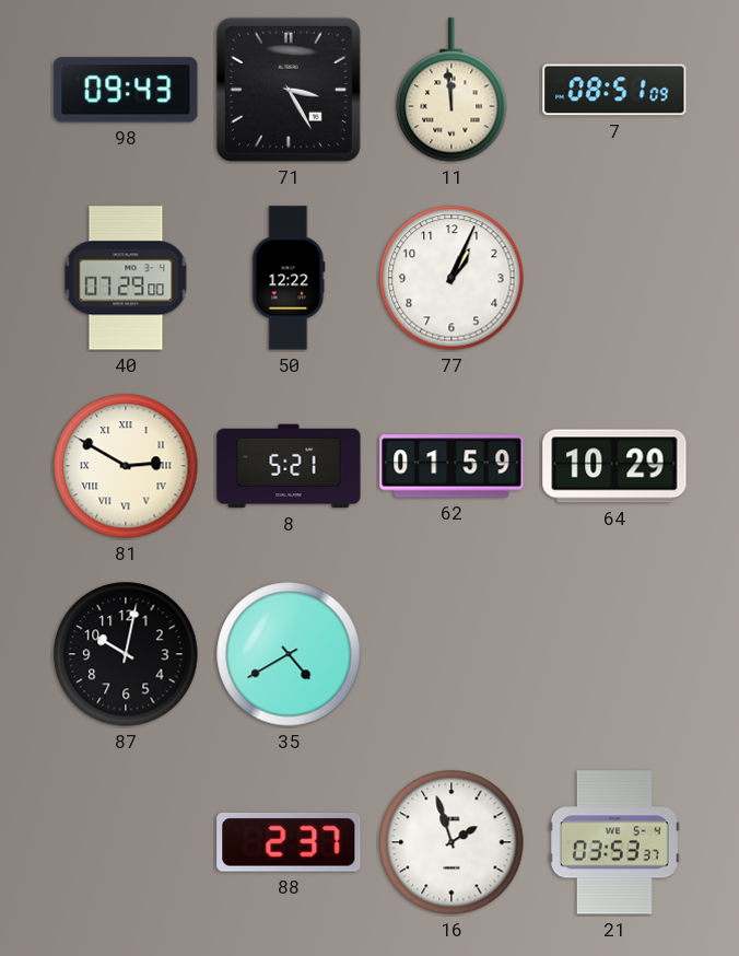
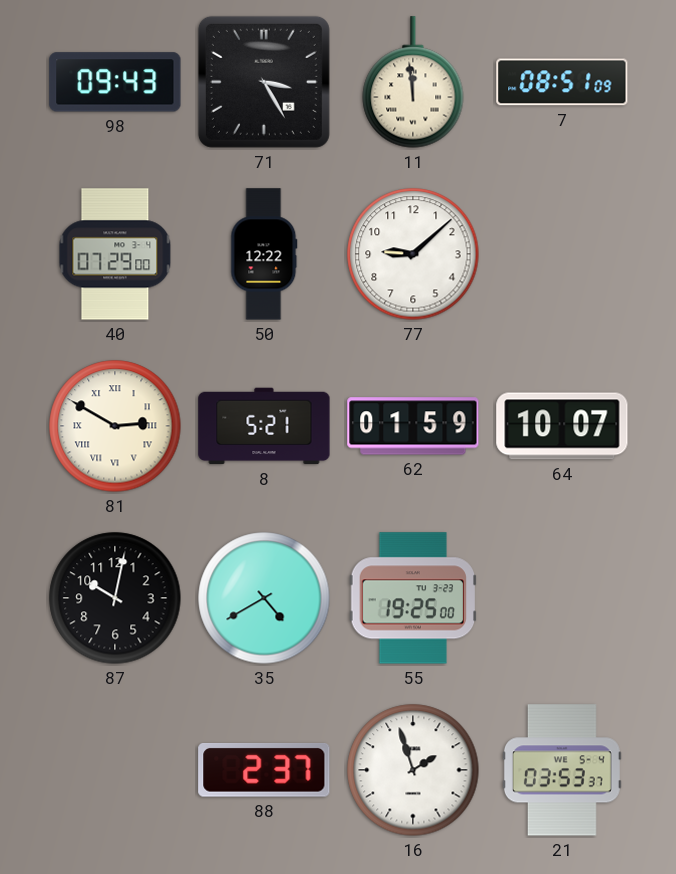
77: 1:04 -> 9:08 (413, 254)
64: 10:29 -> 10:07 (562, 426)
55: none -> 19:25 (412, 598)
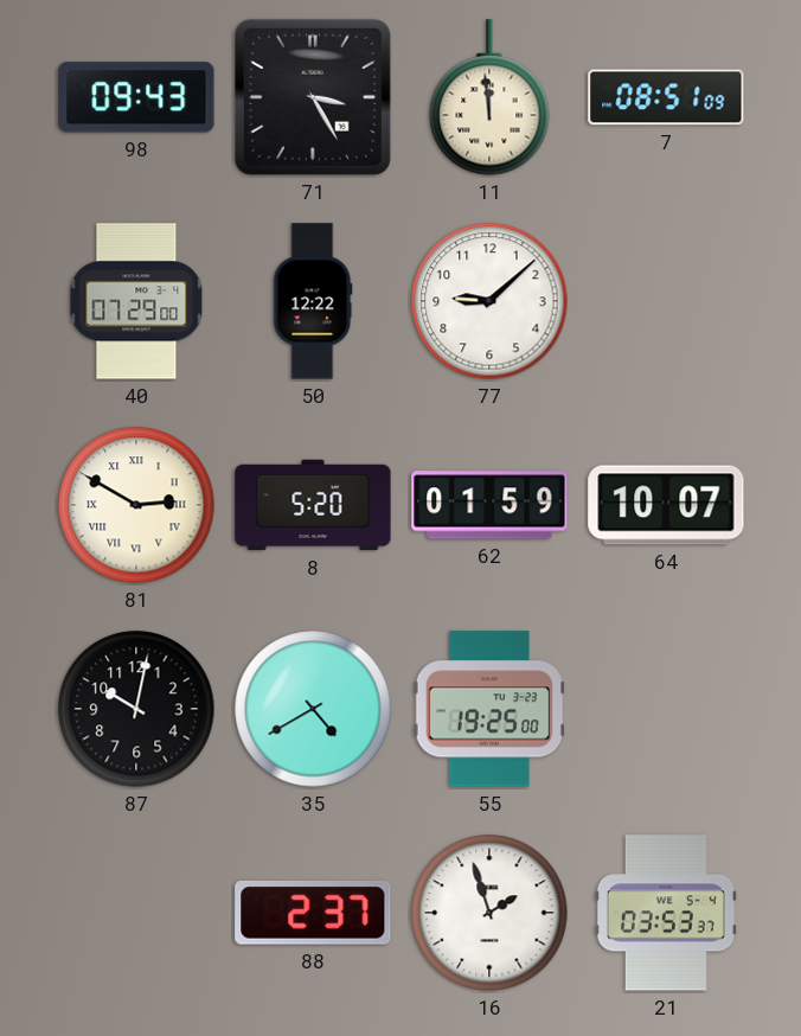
8: 5:21 -> 5:20 (313, 505)
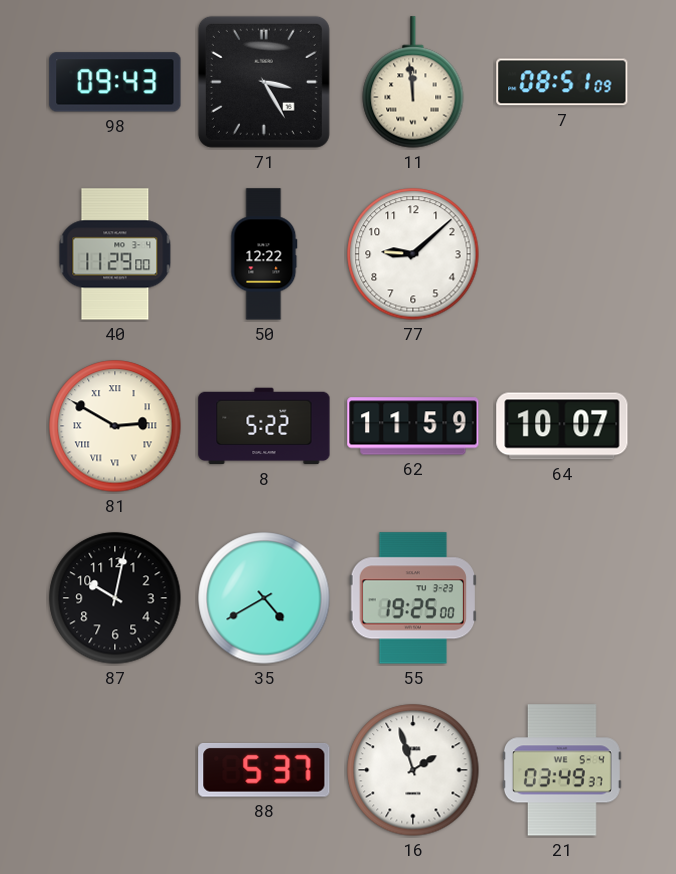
40: 07:29 -> 11:29 (115, 254)
8: 5:20 -> 5:22 (264, 426)
62: 01:59 -> 11:59 (413, 426)
88: 2:37 -> 5:37 (264, 771)
21: 03:53 -> 03:49 (562, 770)
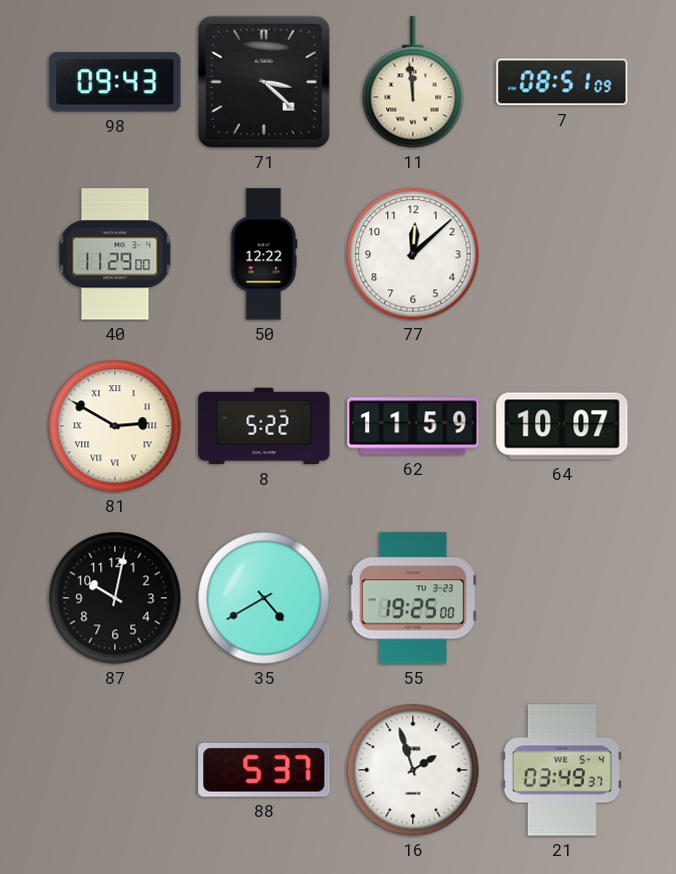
71: 3:25 -> 3:22 (264, 82)
77: 9:08 -> 12:08 (413, 254)
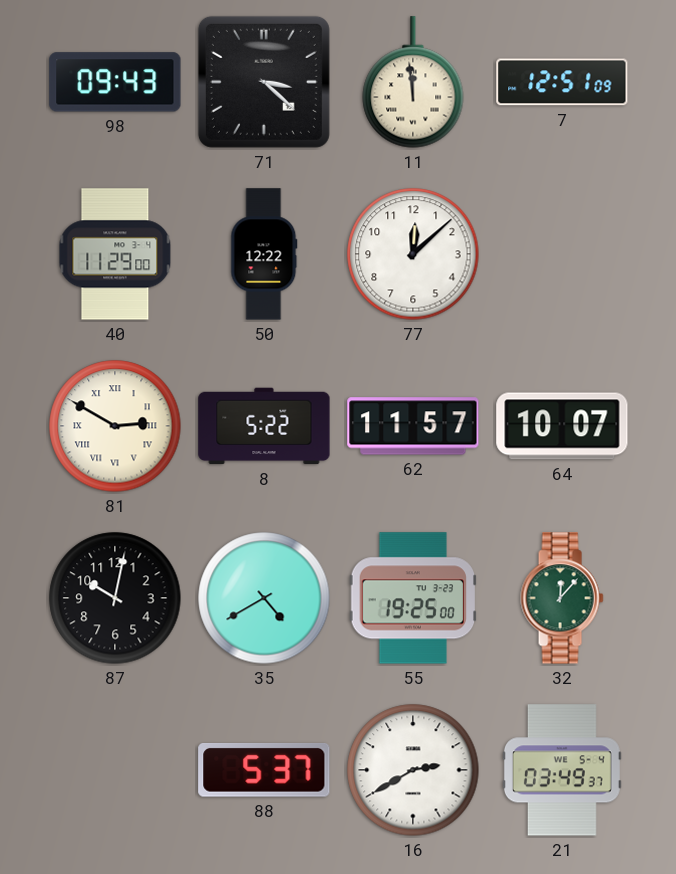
7: 08:51 -> 12:51 (562, 82)
62: 11:59 -> 11:57 (413, 426)
32: none -> 12:07 (562, 598)
16: 1:57 -> 2:40 (413, 770)
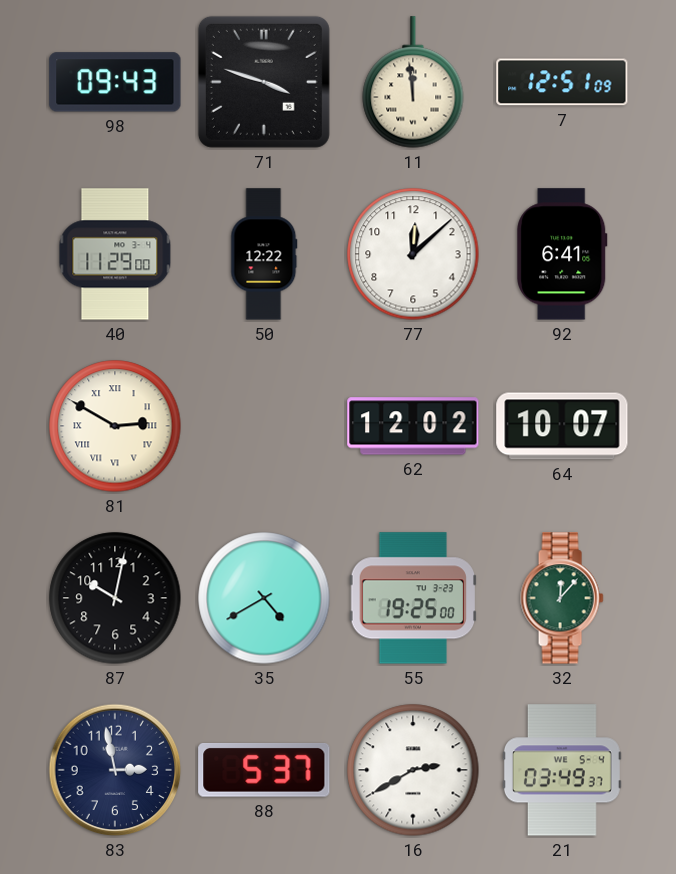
71: 3:22 -> 3:48 (264, 82)
92: none -> 6:41 (562, 254)
8: 5:22 -> none (264, 426)
62: 11:57 -> 12:02 (413, 426)
83: none -> 2:58 (115, 770)
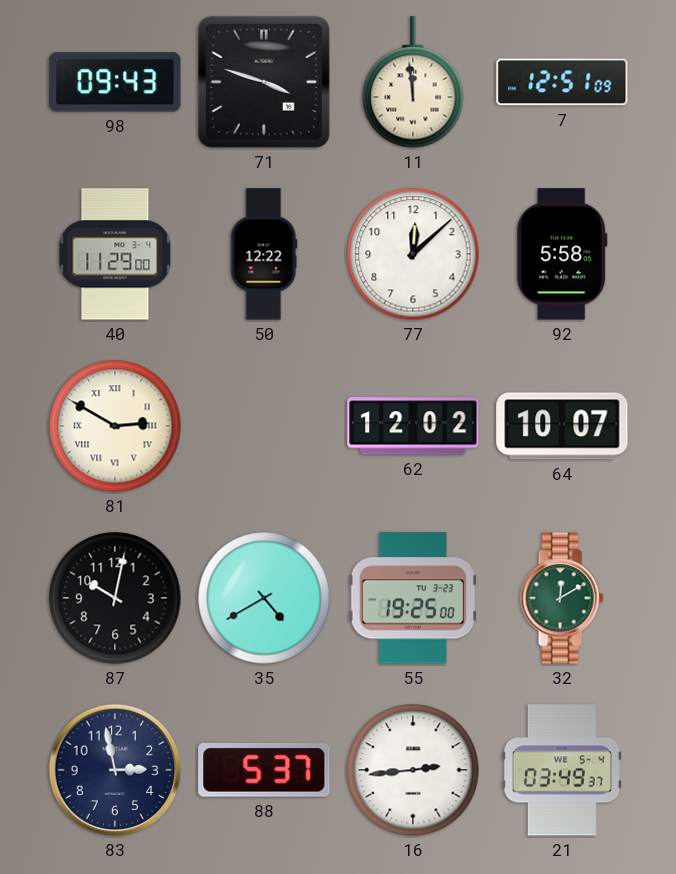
92: 6:41 -> 5:58 (562, 254)
32: 12:07 -> 12:10 (562, 598)
16: 2:40 -> 2:44 (413, 770)
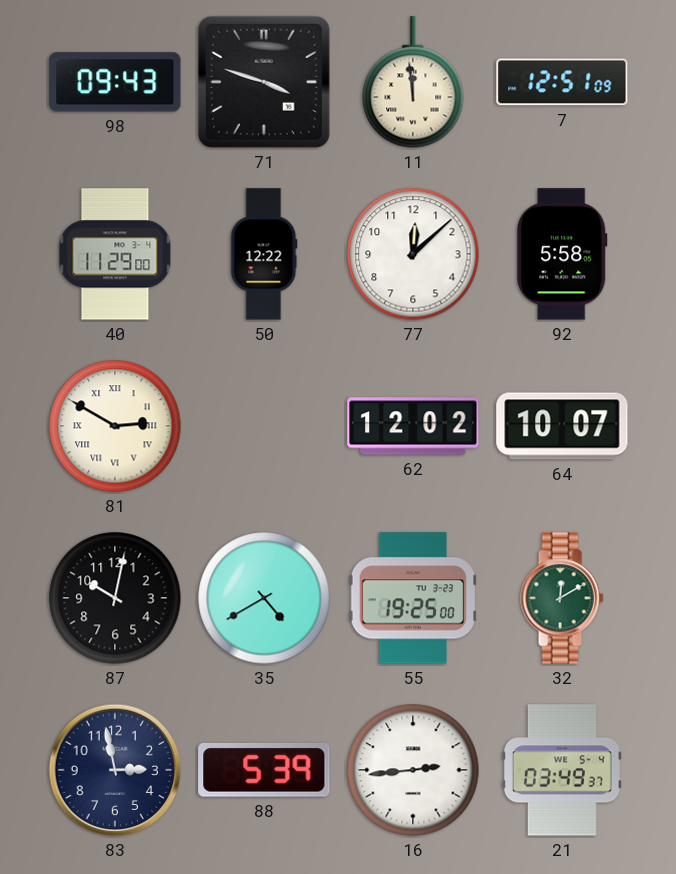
88: 5:37 -> 5:39 (264, 771)
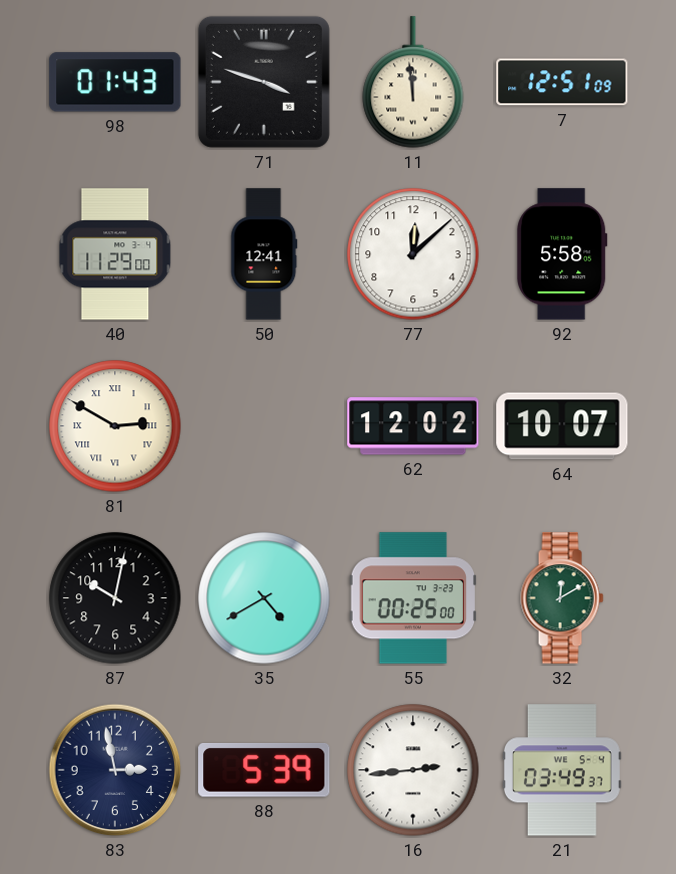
98: 09:43 -> 01:43 (115, 82)
50: 12:22 -> 12:41 (264, 254)
55: 19:25 -> 00:25 (412, 598)
